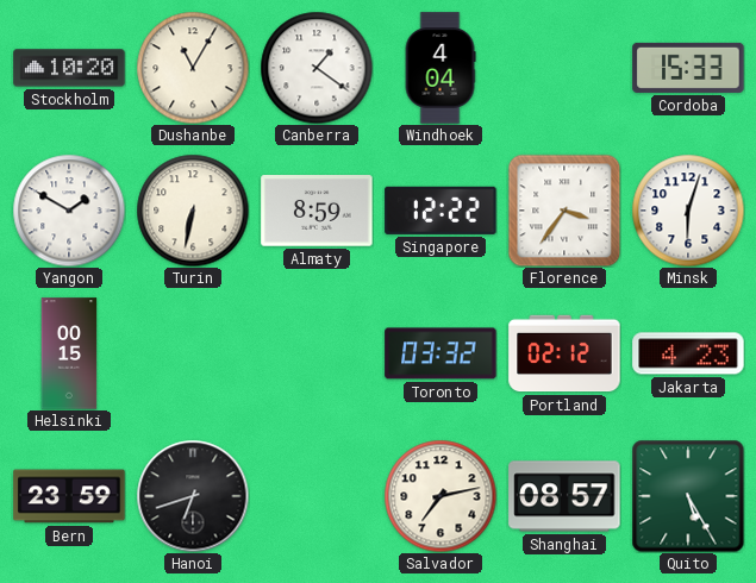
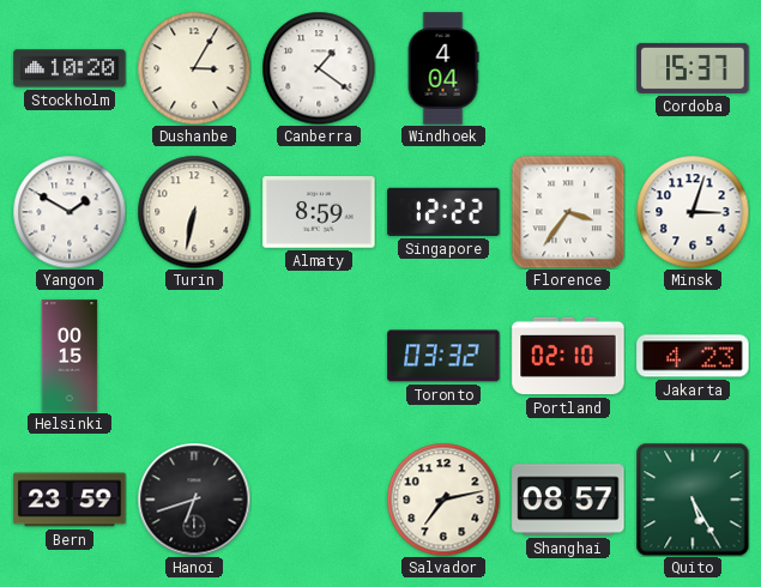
Dushanbe: 11:05 -> 3:05 (194, 68)
Cordoba: 15:33 -> 15:37 (693, 68)
Minsk: 6:03 -> 3:03 (693, 212)
Portland: 02:12 -> 02:10 (568, 356)
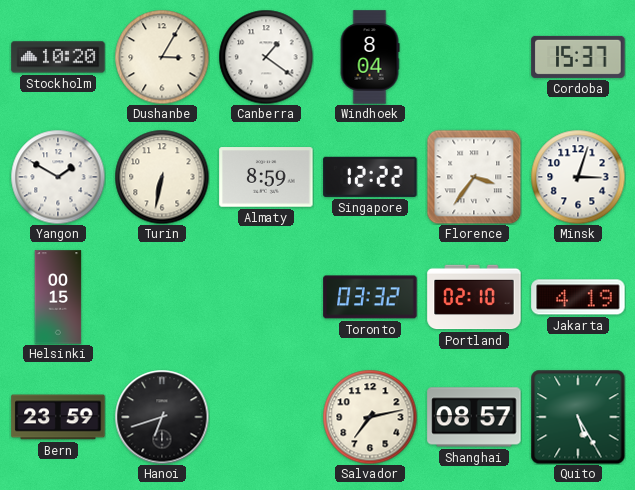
Windhoek: 4:04 -> 8:04 (370, 57)
Jakarta: 4:23 -> 4:19 (578, 297)
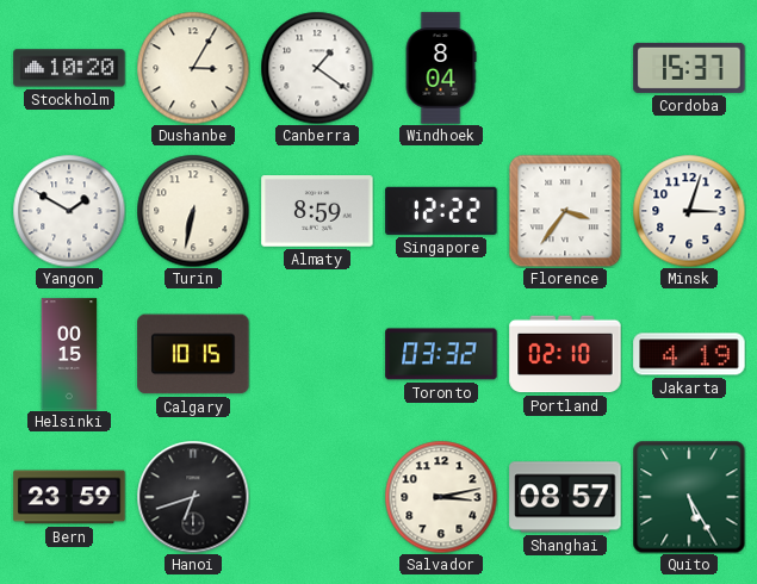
Calgary: none -> 10:15 (193, 354)
Salvador: 7:13 -> 3:13 (441, 497)
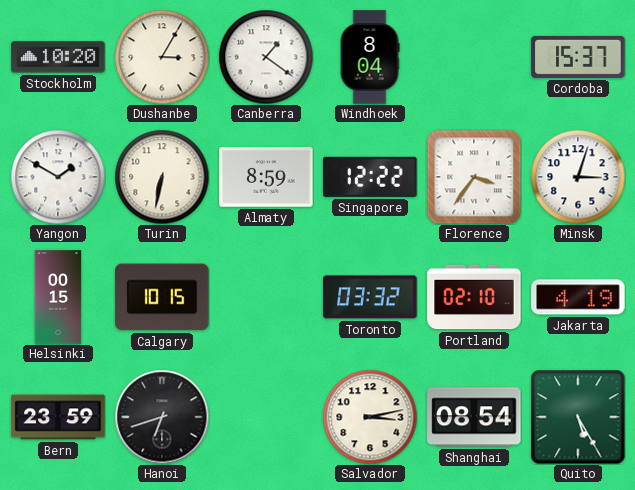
Shanghai: 08:57 -> 08:54 (474, 417)
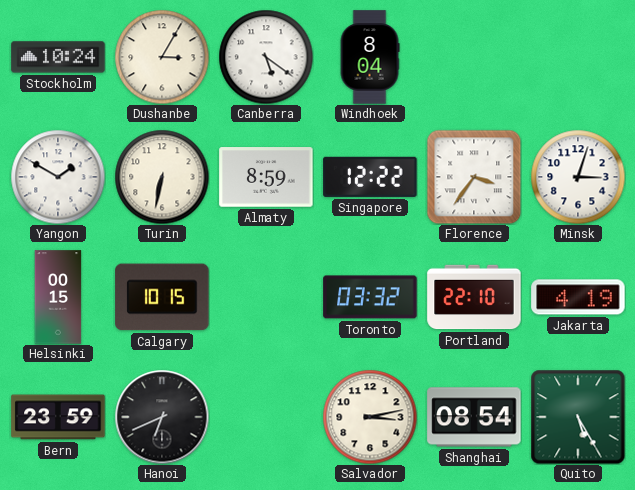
Stockholm: 10:20 -> 10:24 (58, 57)
Canberra: 1:21 -> 5:21 (266, 57)
Cordoba: 15:37 -> none (578, 57)
Portland: 02:10 -> 22:10 (474, 297)
Hanoi: 6:42 -> 6:41 (162, 417)
